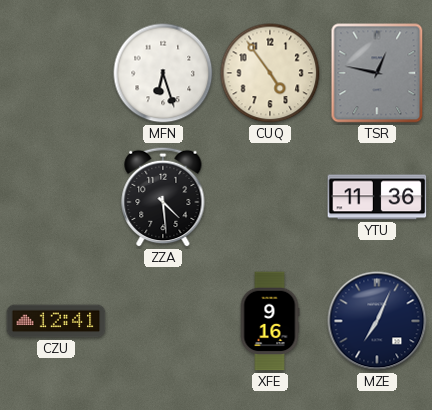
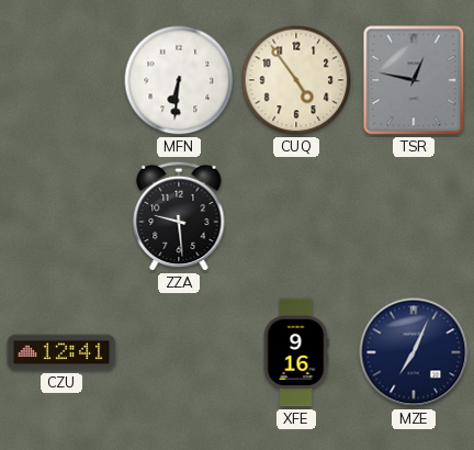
MFN: 6:27 -> 6:31 (179, 80)
ZZA: 4:29 -> 9:29 (179, 216)
YTU: 11:36 -> none (377, 197)
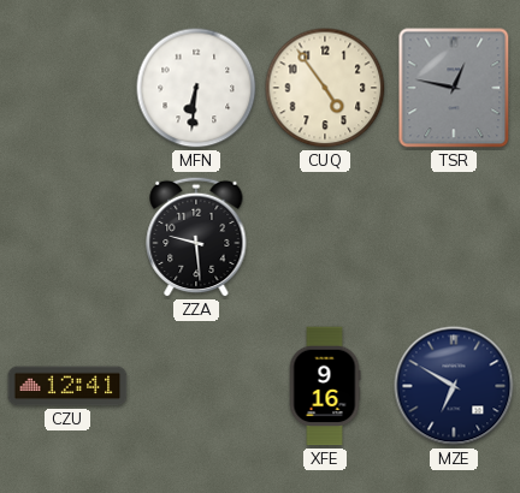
MZE: 7:04 -> 6:50 (454, 386)
